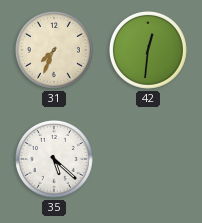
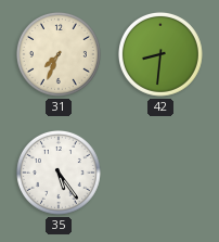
42: 12:31 -> 8:31 (160, 54)
35: 5:22 -> 5:24 (59, 173)
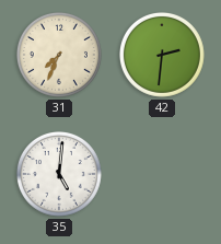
42: 8:31 -> 2:31 (162, 55)
35: 5:24 -> 5:01 (59, 174)
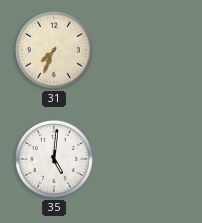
42: 2:31 -> none (162, 55)
